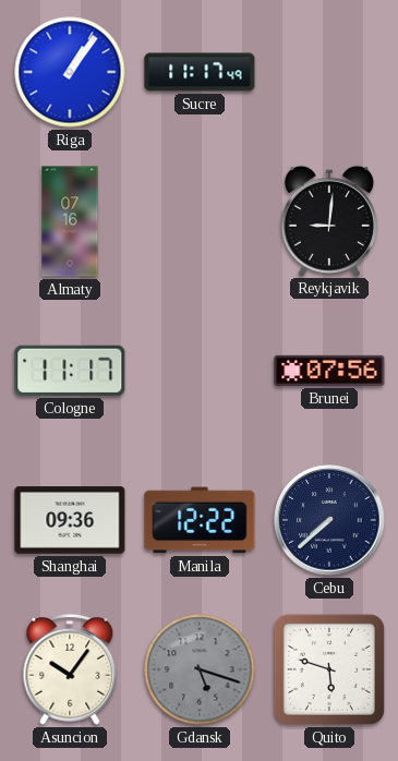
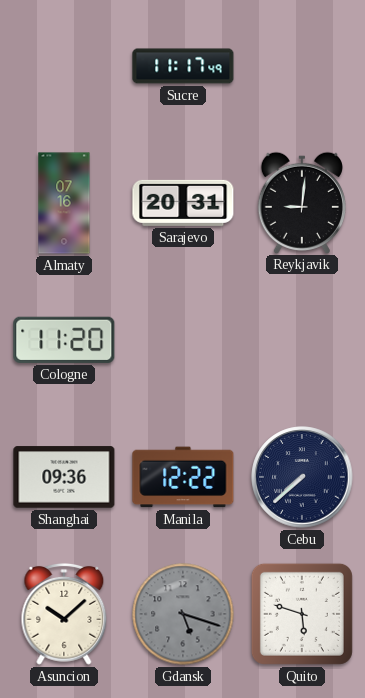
Riga: 1:06 -> none (70, 72)
Sarajevo: none -> 20:31 (183, 203)
Cologne: 11:17 -> 11:20 (64, 340)
Brunei: 07:56 -> none (329, 371)
Asuncion: 10:06 -> 10:08 (64, 614)
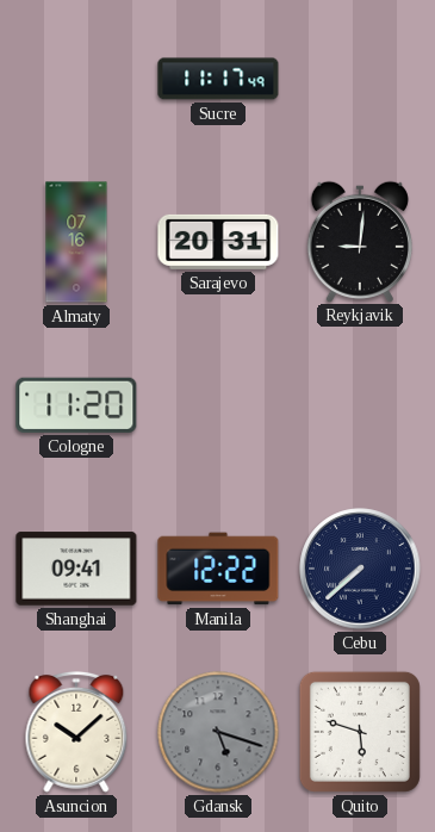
Shanghai: 09:36 -> 09:41 (76, 569)
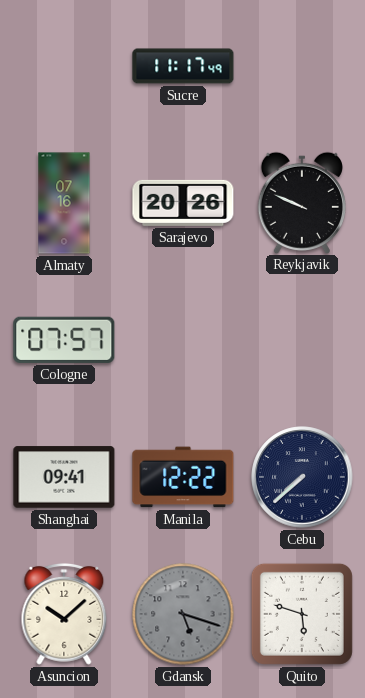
Sarajevo: 20:31 -> 20:26 (183, 203)
Reykjavik: 9:01 -> 9:49 (302, 202)
Cologne: 11:20 -> 07:57 (64, 340)
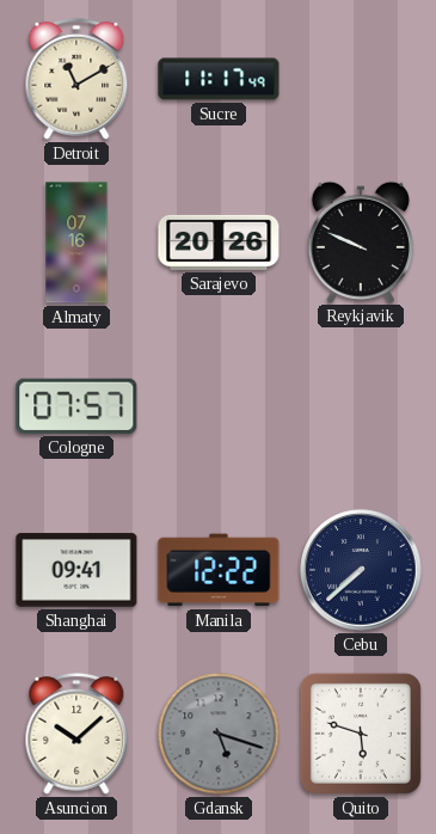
Detroit: none -> 11:10 (76, 79)
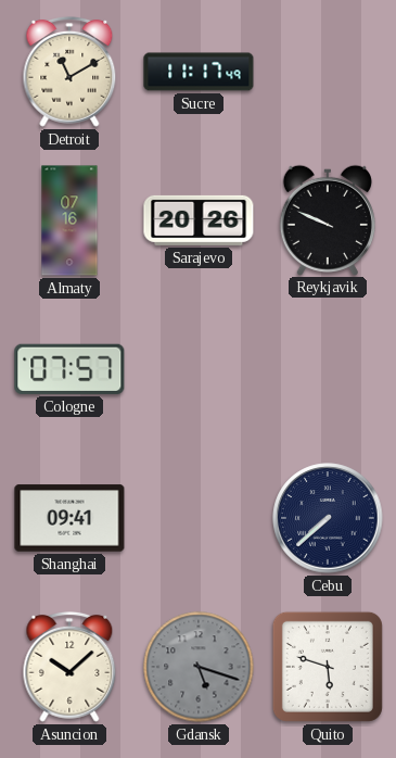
Manila: 12:22 -> none (219, 570)
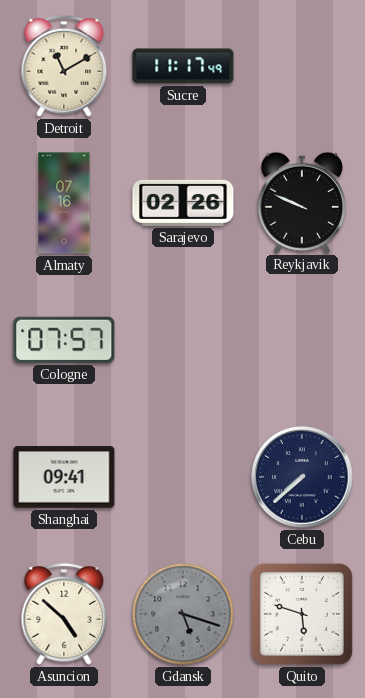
Sarajevo: 20:26 -> 02:26 (183, 203)
Asuncion: 10:08 -> 4:52 (64, 614)
